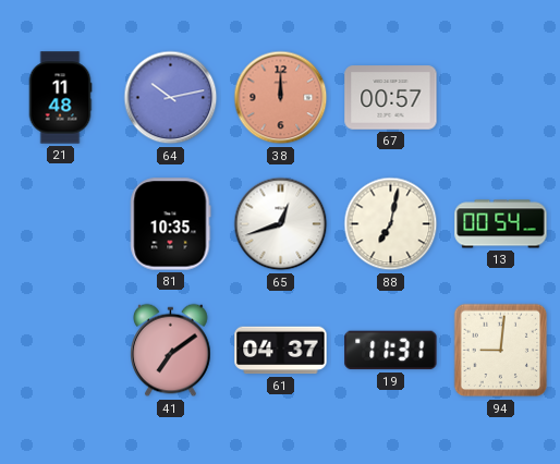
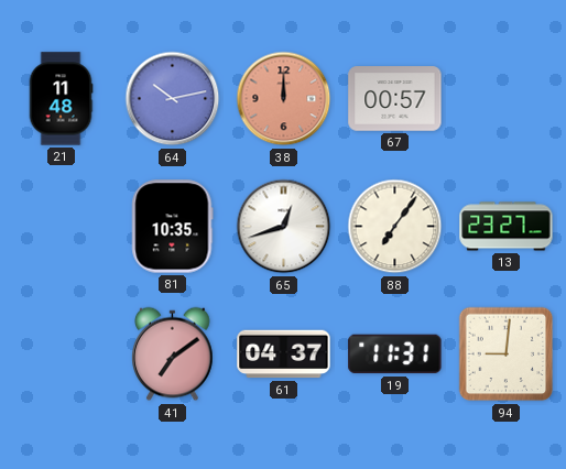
88: 7:02 -> 7:06 (395, 227)
13: 00:54 -> 23:27 (507, 227)
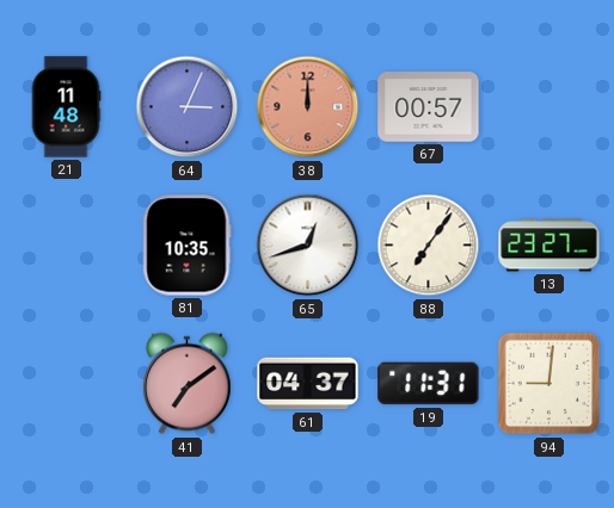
64: 10:13 -> 3:04 (188, 107)
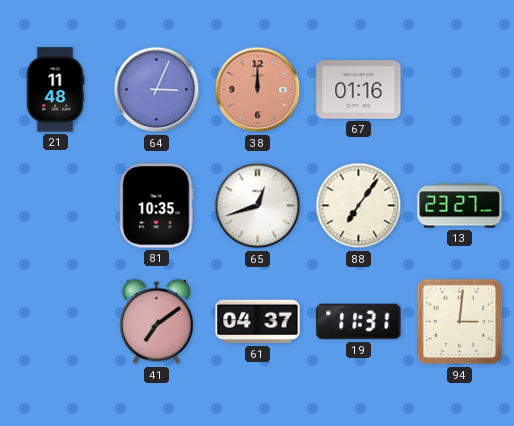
67: 00:57 -> 01:16 (359, 90)
94: 9:01 -> 3:01 (460, 322)
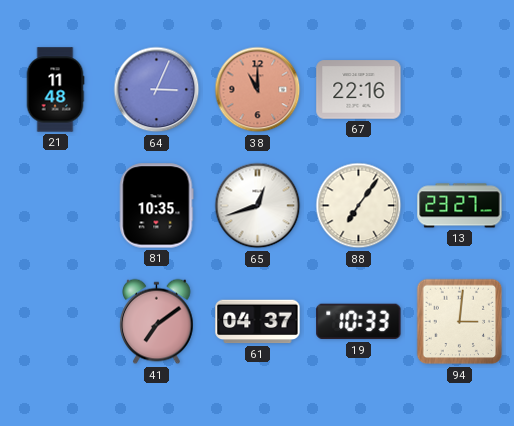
38: 12:00 -> 11:00 (258, 90)
67: 01:16 -> 22:16 (359, 90)
19: 11:31 -> 10:33 (359, 322)
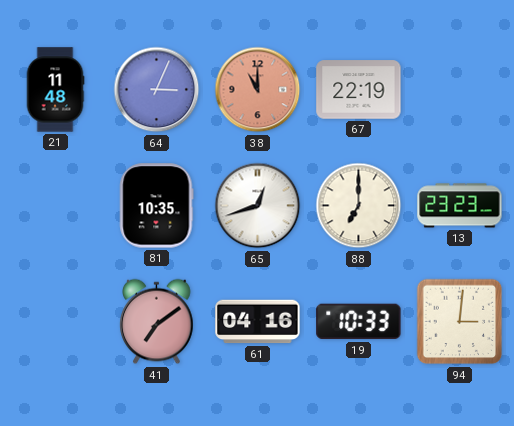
67: 22:16 -> 22:19 (359, 90)
88: 7:06 -> 7:00 (359, 206)
13: 23:27 -> 23:23 (460, 206)
61: 04:37 -> 04:16 (258, 322)
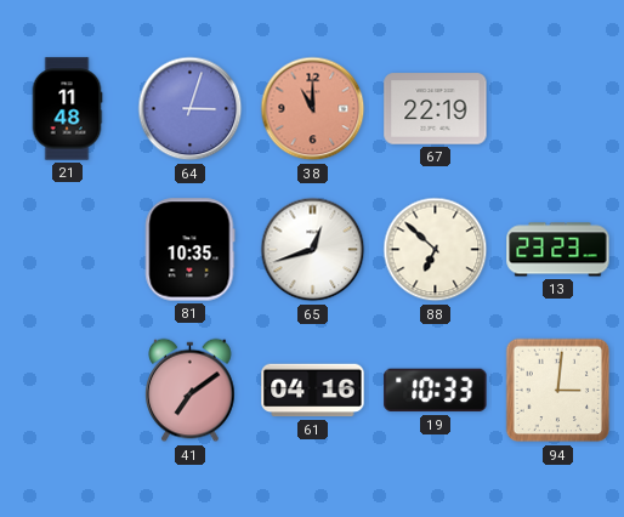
64: 3:04 -> 3:03 (191, 109)
88: 7:00 -> 6:52 (436, 250)
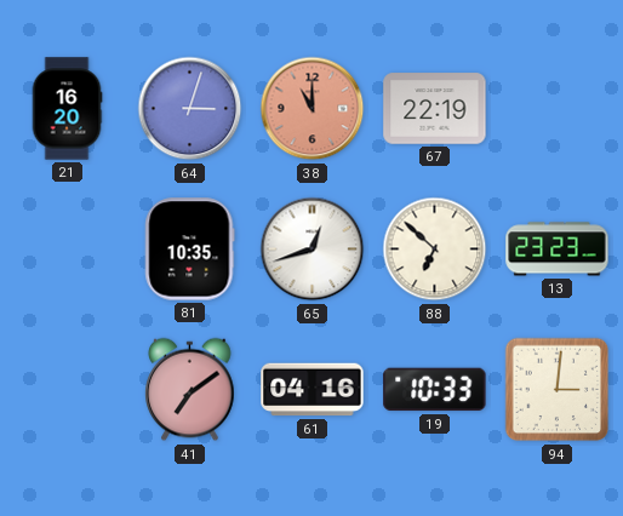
21: 11:48 -> 16:20 (67, 109)
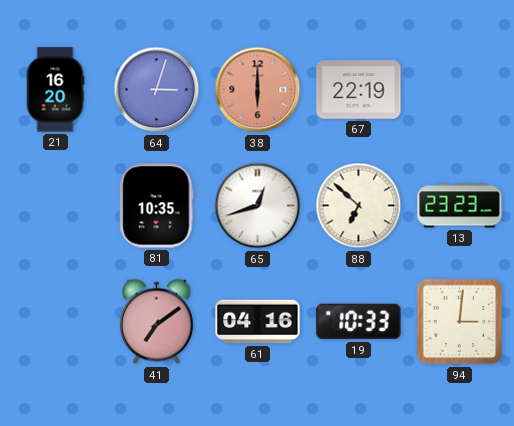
38: 11:00 -> 6:00 (258, 90)
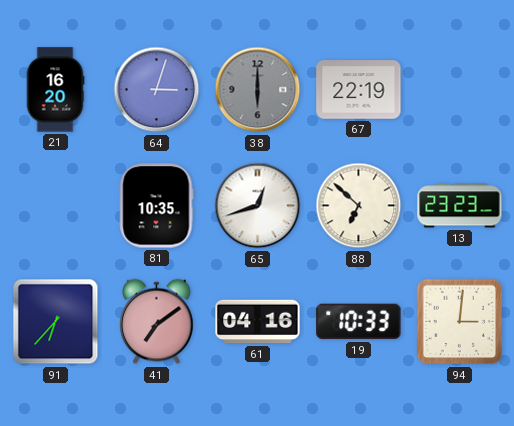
38 dial: salmon -> grey (258, 90)
91: none -> 6:37 (56, 322)
